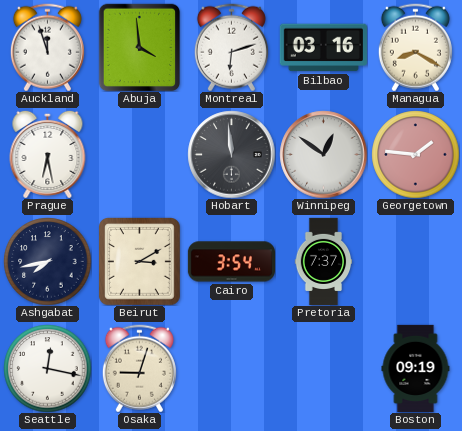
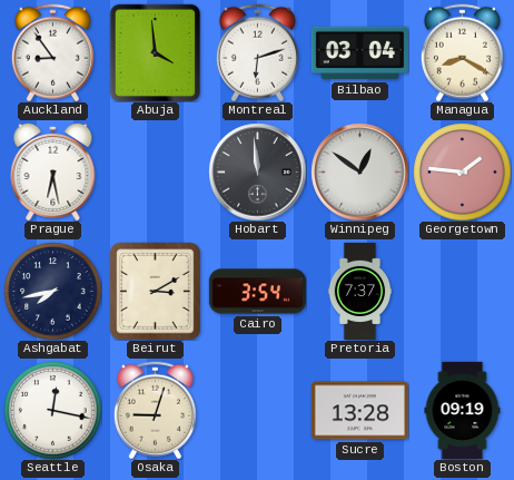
Auckland: 11:57 -> 8:54 (52, 52)
Bilbao: 03:16 -> 03:04 (359, 53)
Sucre: none -> 13:28 (359, 411)
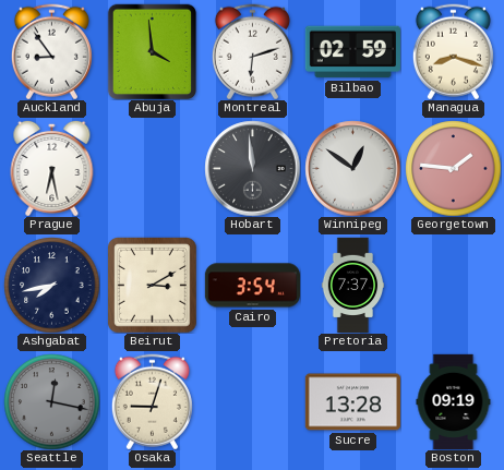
Bilbao: 03:04 -> 02:59 (352, 52)
Managua: 8:20 -> 8:18 (453, 51)
Seattle dial: white -> grey (51, 401)
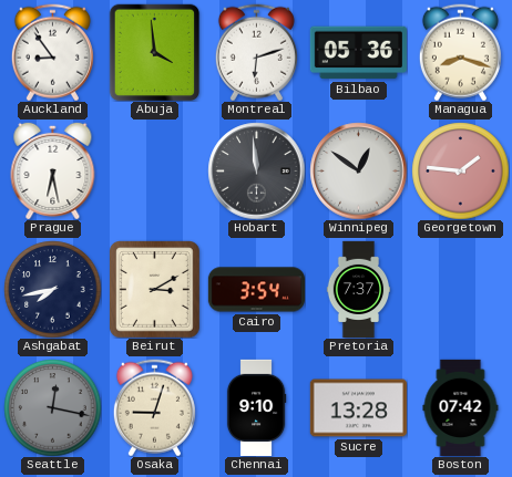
Bilbao: 02:59 -> 05:36 (358, 53)
Chennai: none -> 9:10 (256, 407)
Boston: 09:19 -> 07:42 (461, 407)
